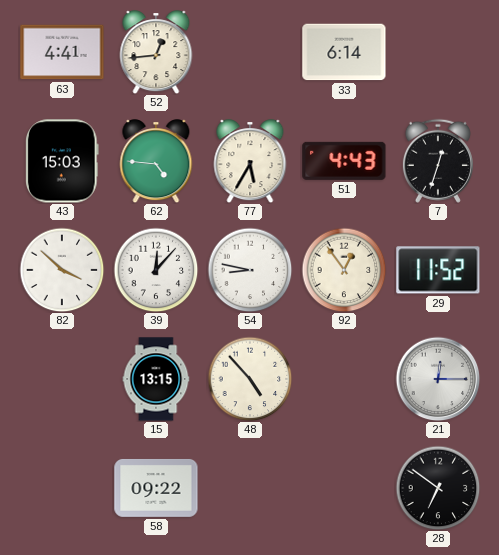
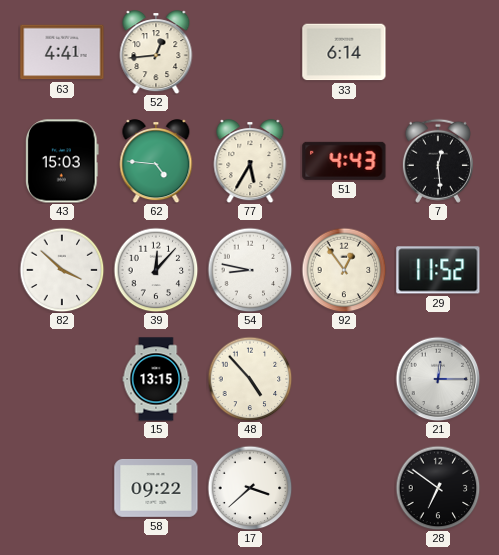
7: 12:33 -> 12:29 (438, 161)
17: none -> 3:38 (250, 488)
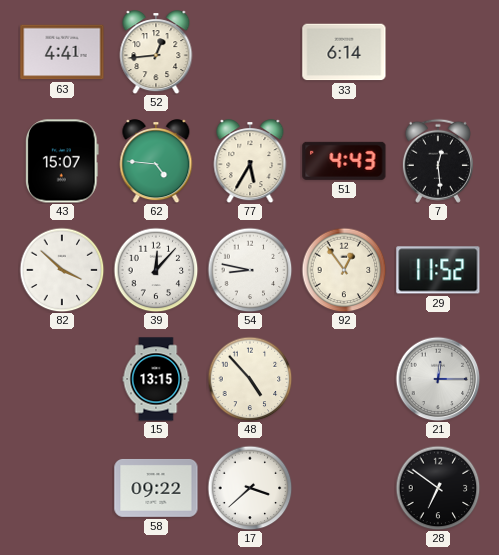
43: 15:03 -> 15:07 (62, 161)
